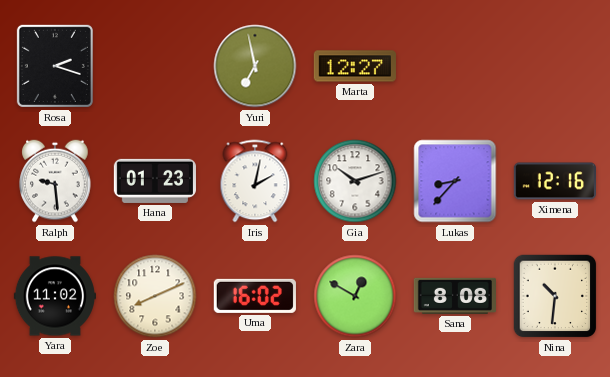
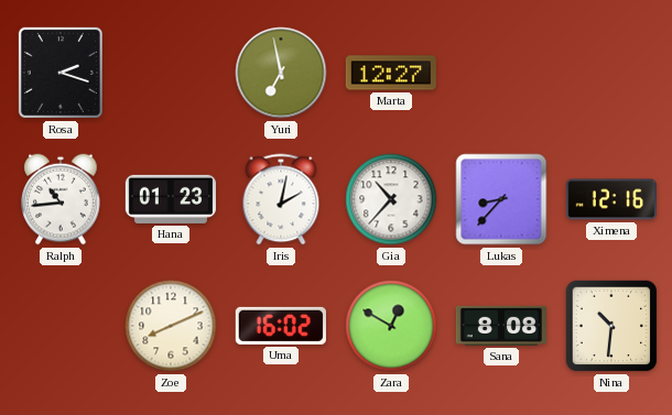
Ralph: 9:29 -> 10:44 (61, 199)
Gia: 10:12 -> 10:37 (391, 199)
Yara: 11:02 -> none (54, 296)
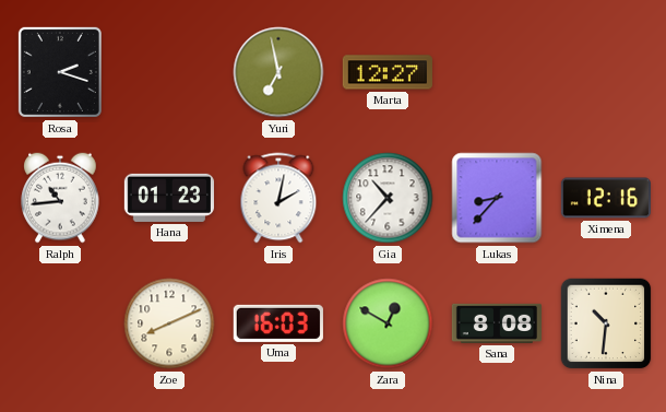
Uma: 16:02 -> 16:03 (278, 323)
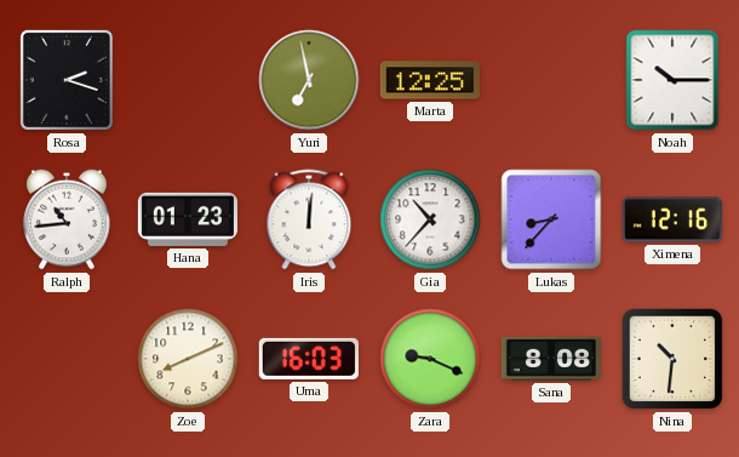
Marta: 12:27 -> 12:25 (430, 80)
Noah: none -> 10:15 (672, 80)
Iris: 2:02 -> 12:01 (309, 219)
Zara: 12:50 -> 9:19 (430, 359)
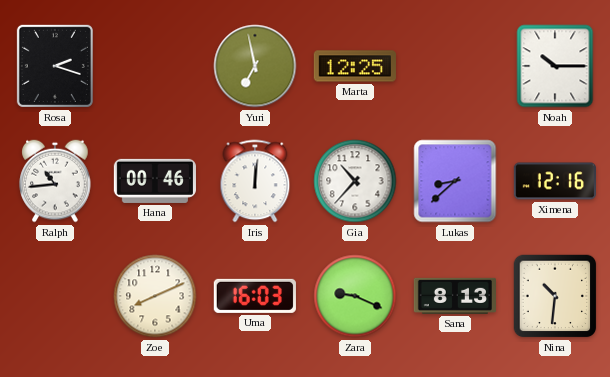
Hana: 01:23 -> 00:46 (155, 181)
Lukas: 8:37 -> 8:38 (455, 181)
Sana: 8:08 -> 8:13 (454, 296)
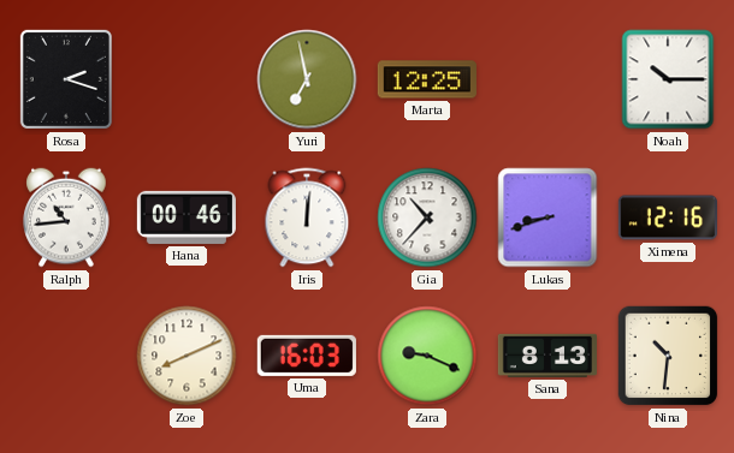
Lukas: 8:38 -> 8:42 (547, 217)
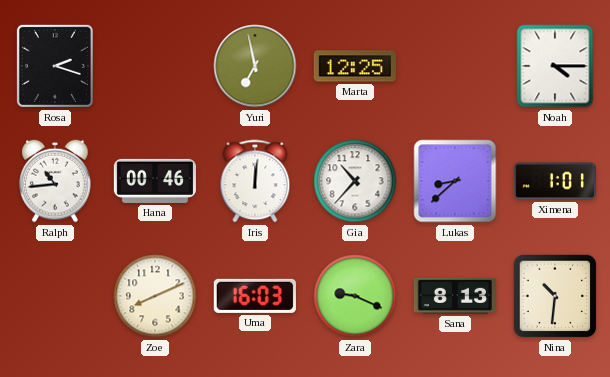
Noah: 10:15 -> 4:15 (555, 66)
Lukas: 8:42 -> 8:38 (455, 181)
Ximena: 12:16 -> 1:01 (554, 181)
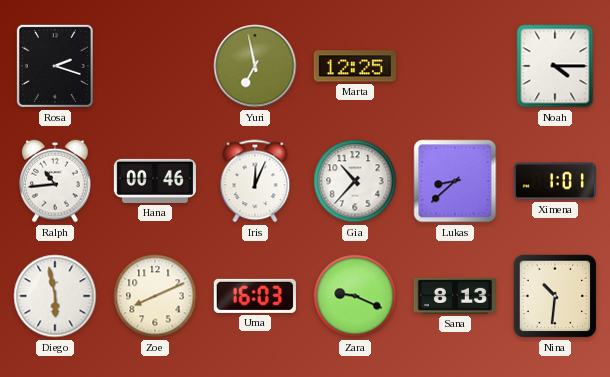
Iris: 12:01 -> 12:04 (255, 181)
Diego: none -> 5:58 (55, 296)
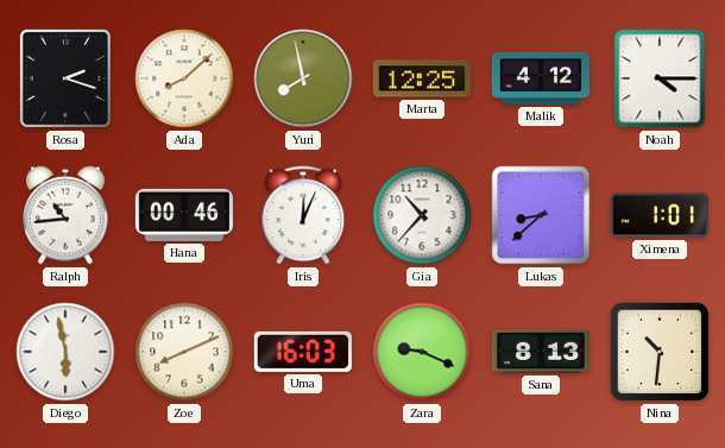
Ada: none -> 8:08 (184, 78)
Yuri: 6:58 -> 7:58 (303, 78)
Malik: none -> 4:12 (540, 78)
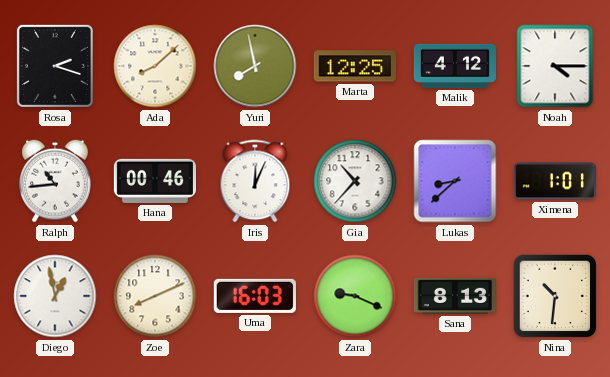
Diego: 5:58 -> 12:58 (55, 296)
